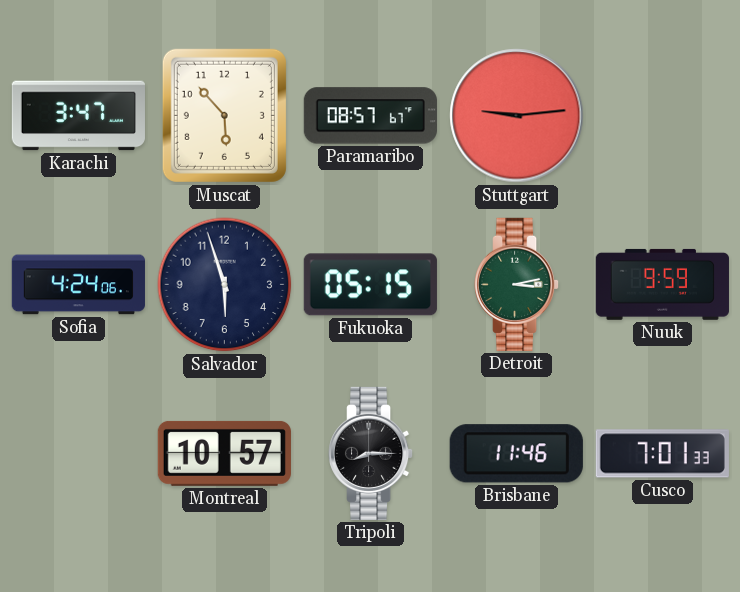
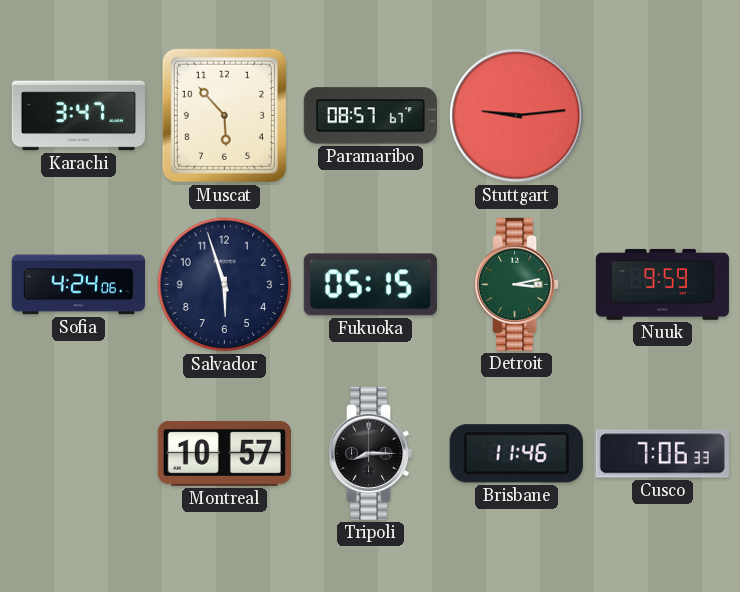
Cusco: 7:01 -> 7:06 (662, 454)
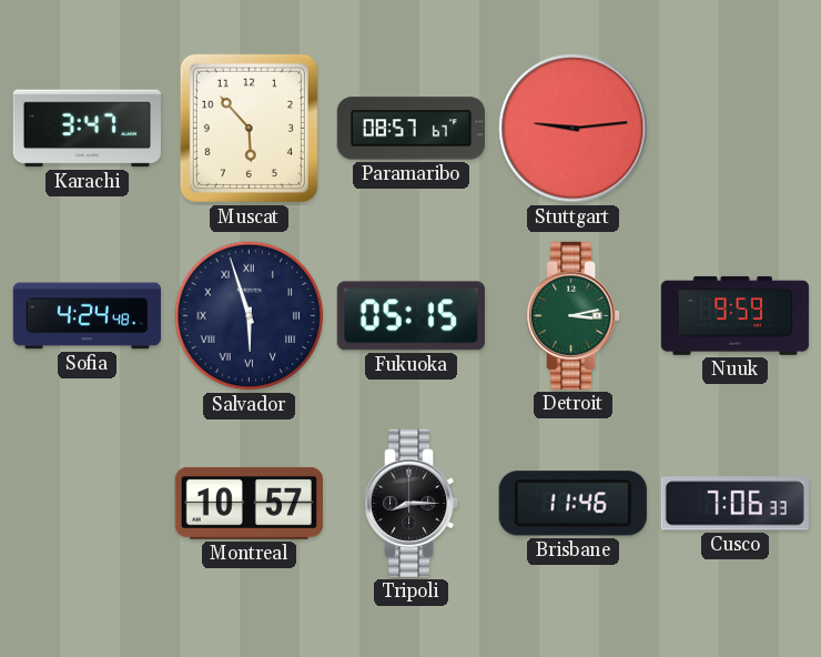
Sofia: 4:24:06 -> 4:24:48 (87, 316)
Salvador numerals: Arabic -> Roman (250, 316)
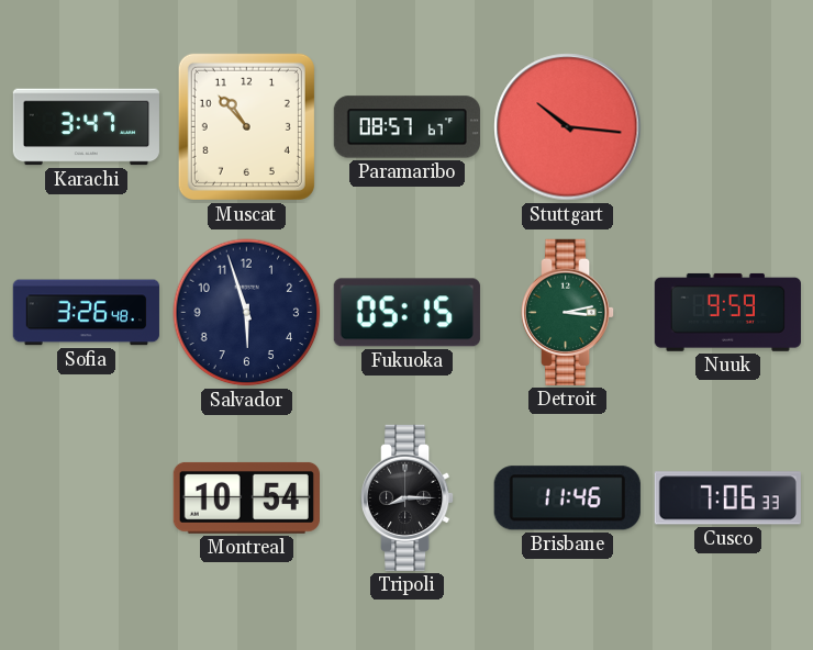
Muscat: 5:53 -> 10:53 (246, 126)
Stuttgart: 9:14 -> 10:16 (568, 127)
Sofia: 4:24 -> 3:26 (86, 313)
Salvador numerals: Roman -> Arabic (247, 313)
Montreal: 10:57 -> 10:54 (246, 497)
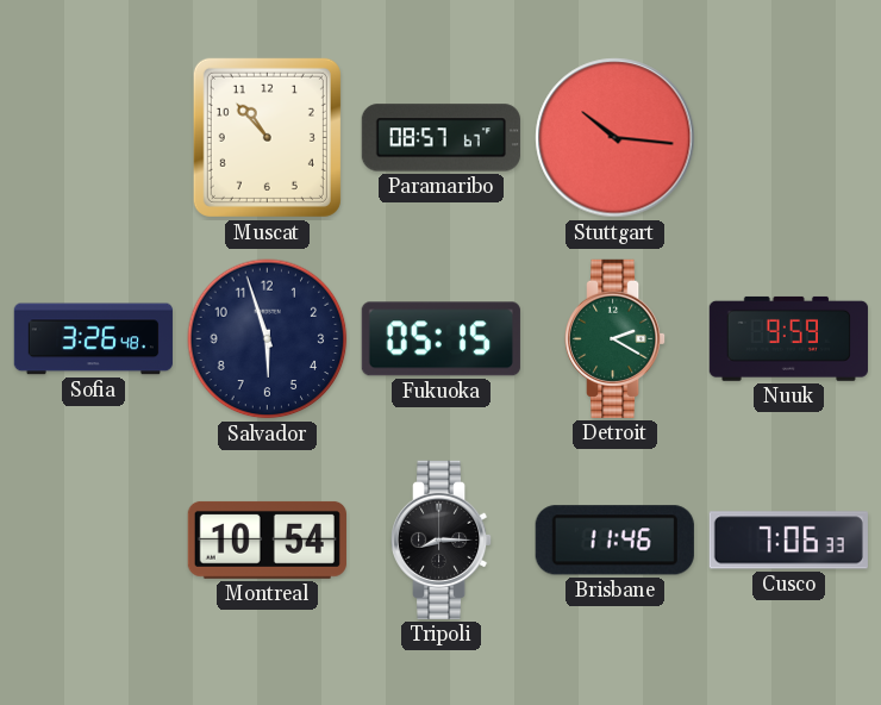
Karachi: 3:47 -> none (86, 127)
Detroit: 3:13 -> 2:20 (617, 338)
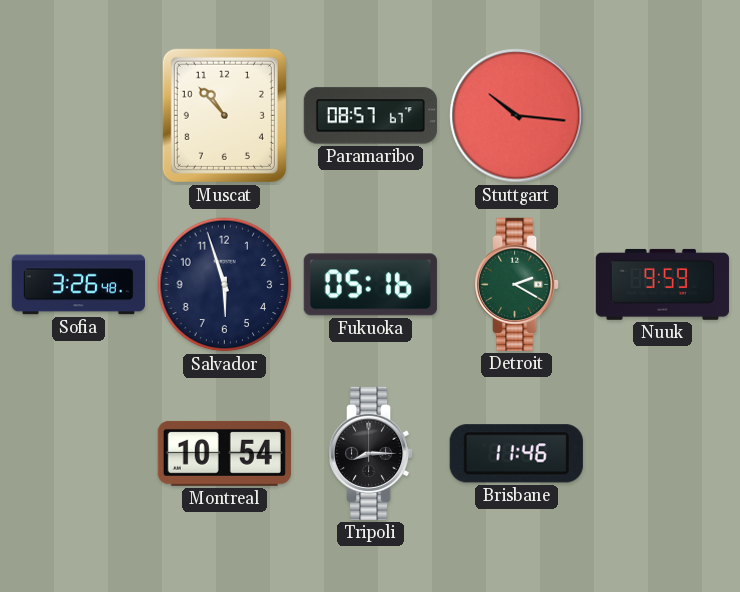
Fukuoka: 05:15 -> 05:16 (370, 285)
Cusco: 7:06 -> none (788, 541)
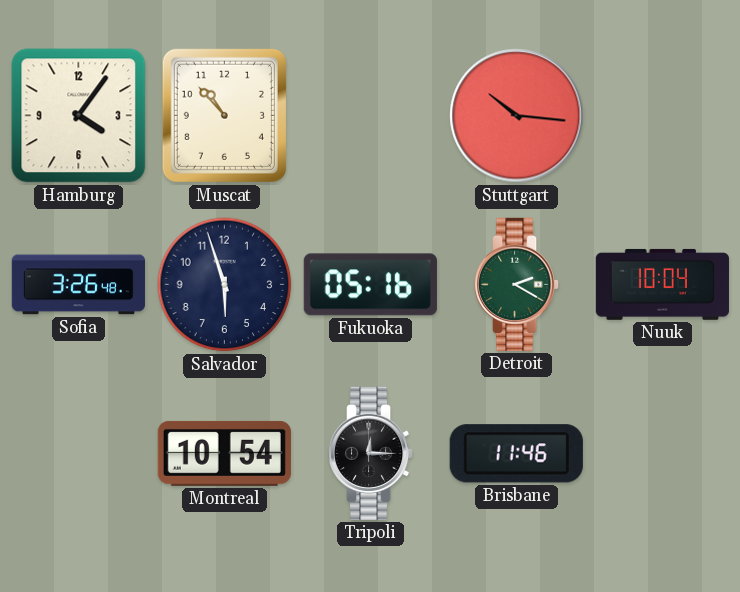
Hamburg: none -> 4:06 (79, 116)
Paramaribo: 08:57 -> none (370, 116)
Nuuk: 9:59 -> 10:04 (662, 284)
Tripoli: 8:15 -> 12:15 (372, 453)
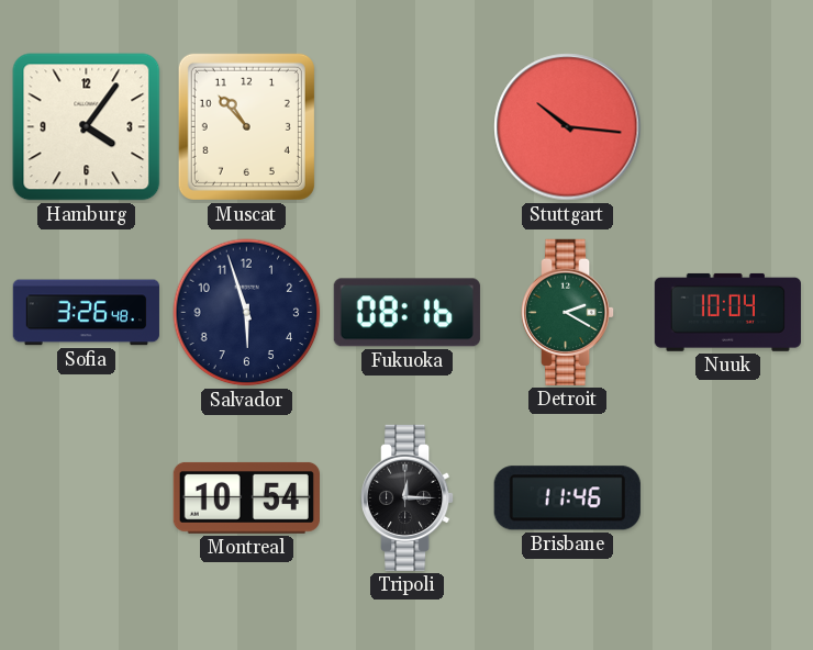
Fukuoka: 05:16 -> 08:16 (406, 313)
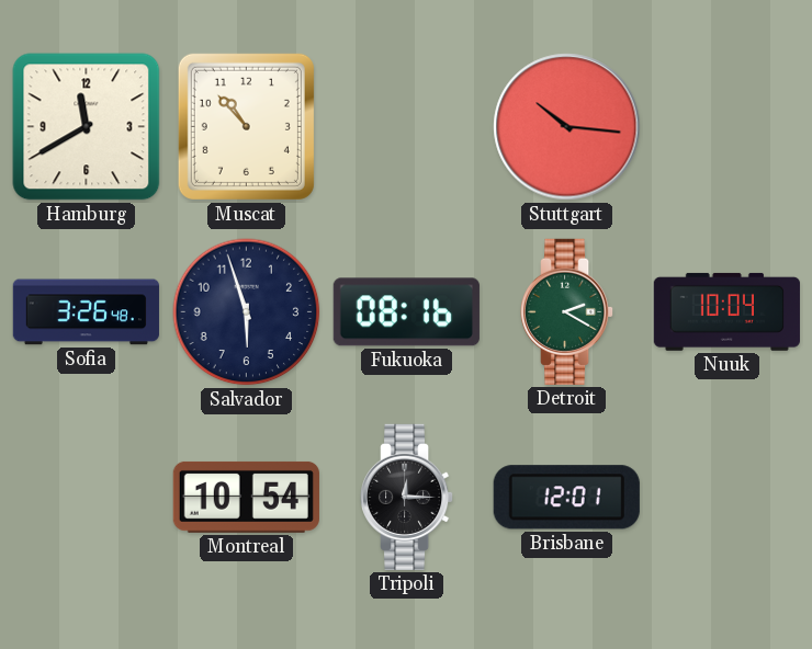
Hamburg: 4:06 -> 11:40 (87, 127)
Brisbane: 11:46 -> 12:01 (566, 498)
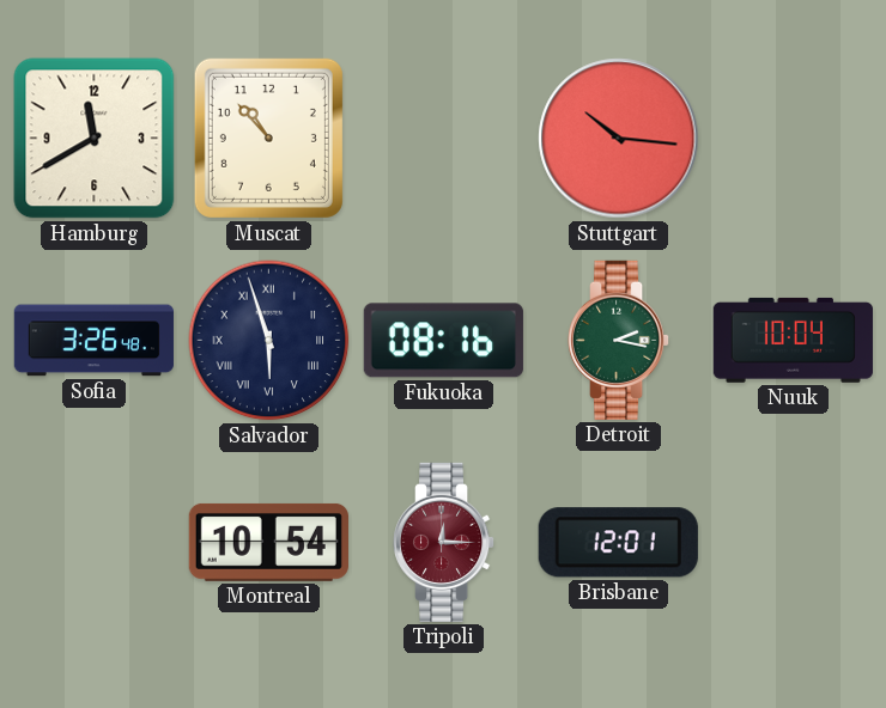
Salvador numerals: Arabic -> Roman (269, 341)
Detroit: 2:20 -> 2:17 (620, 340)
Tripoli dial: black -> burgundy (445, 542)
